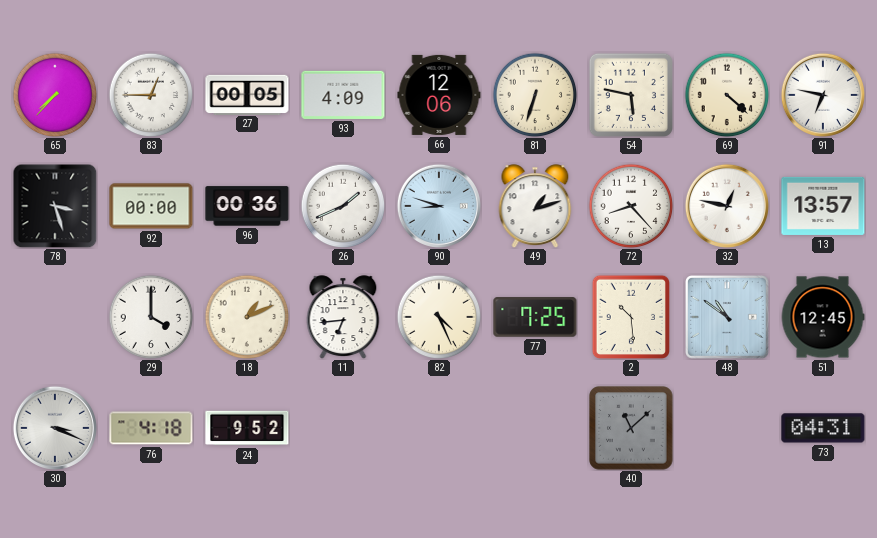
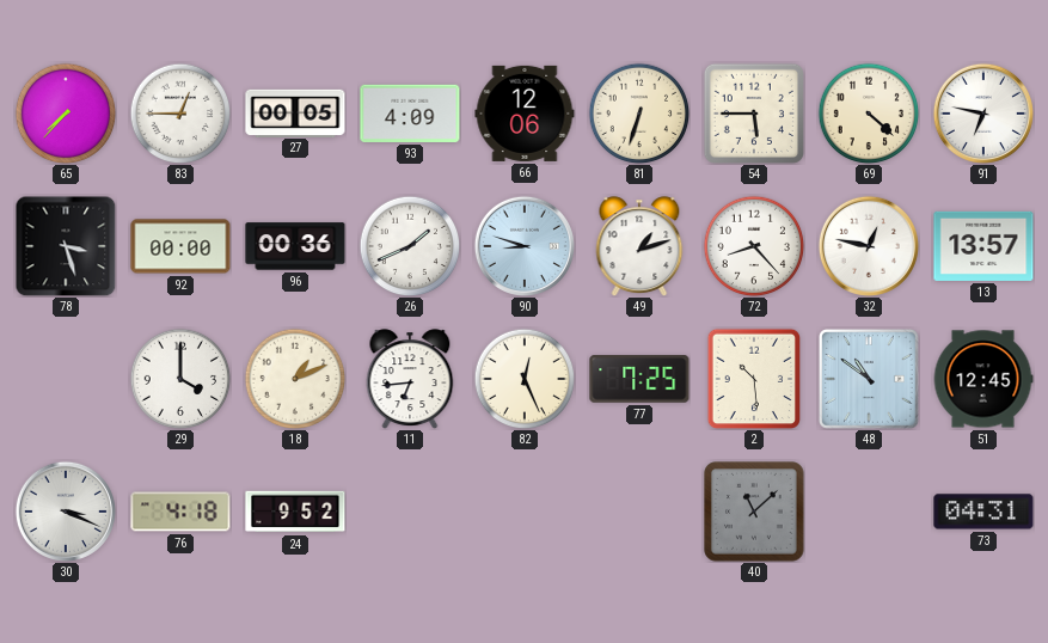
54: 5:47 -> 5:45 (754, 114)
82: 4:26 -> 12:26 (525, 379)
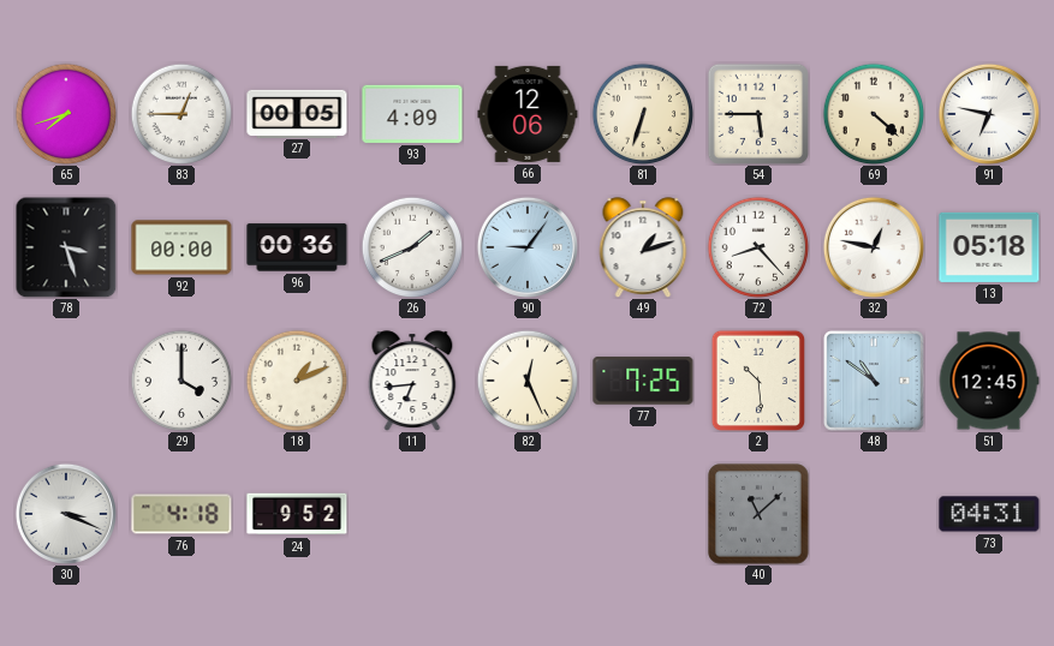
65: 7:37 -> 7:42 (66, 114)
90: 8:48 -> 9:06 (528, 247)
13: 13:57 -> 05:18 (989, 247)
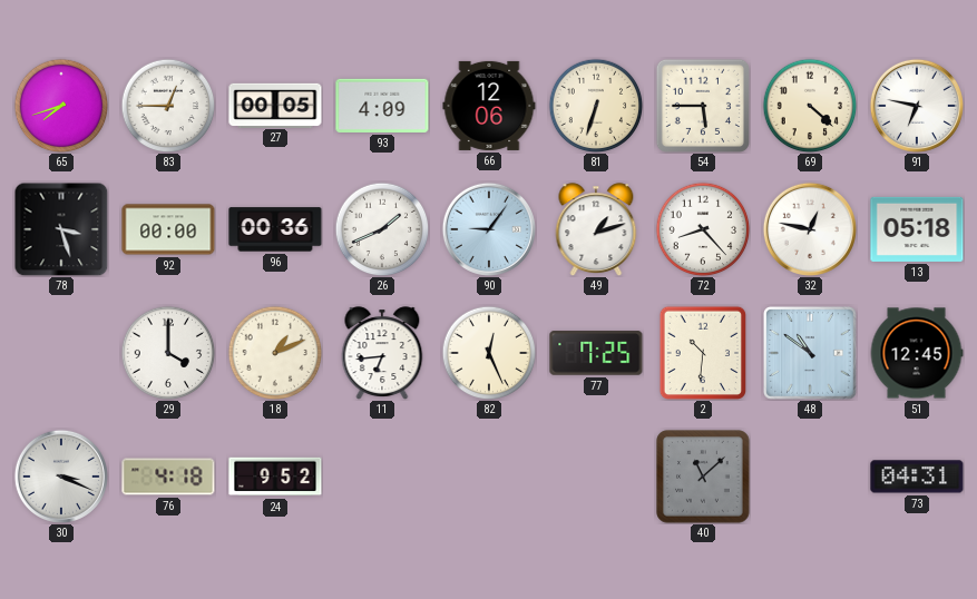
2: 10:29 -> 10:31 (702, 352)
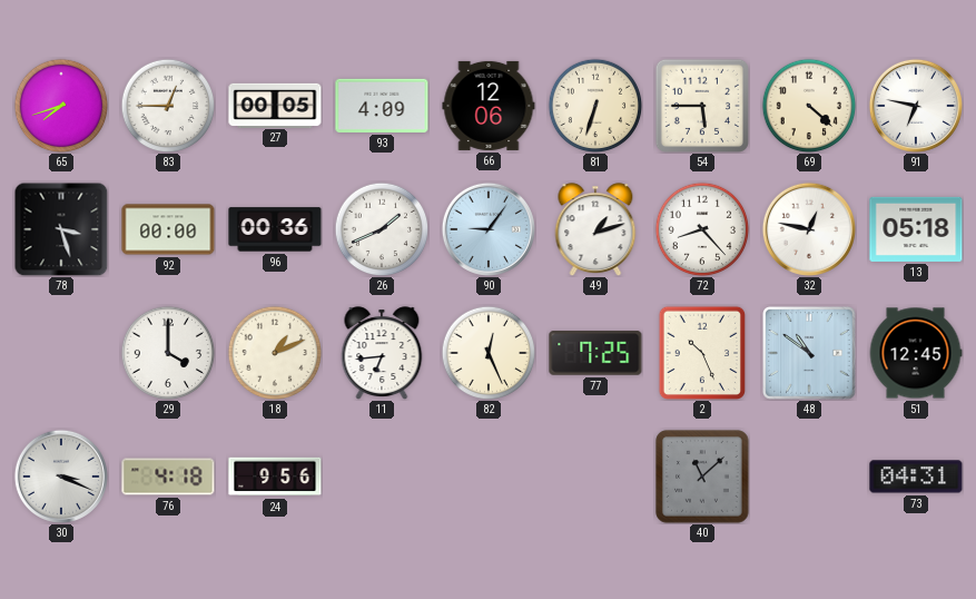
2: 10:31 -> 10:26 (701, 352)
24: 9:52 -> 9:56 (275, 477)
